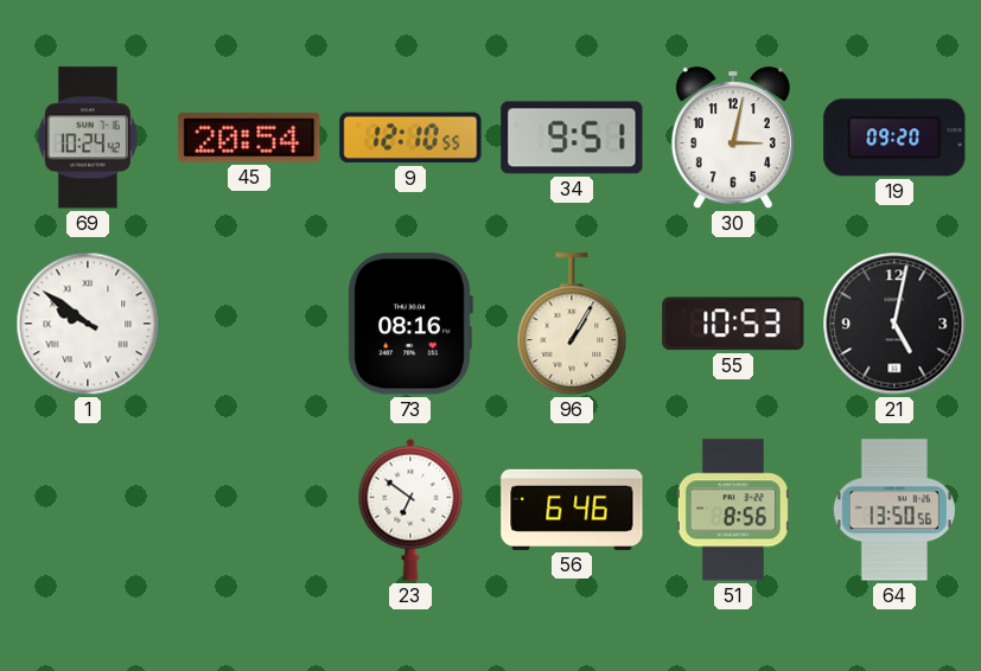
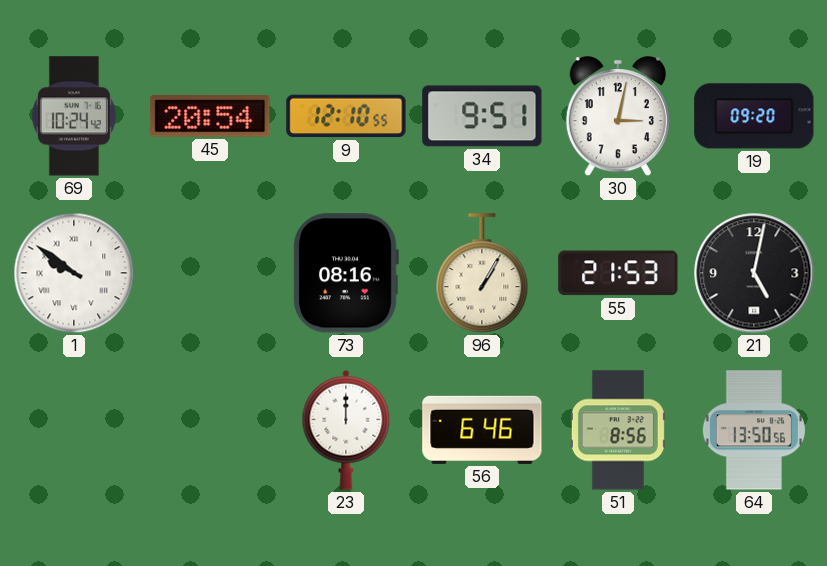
55: 10:53 -> 21:53 (618, 273)
23: 6:51 -> 12:00 (346, 430)
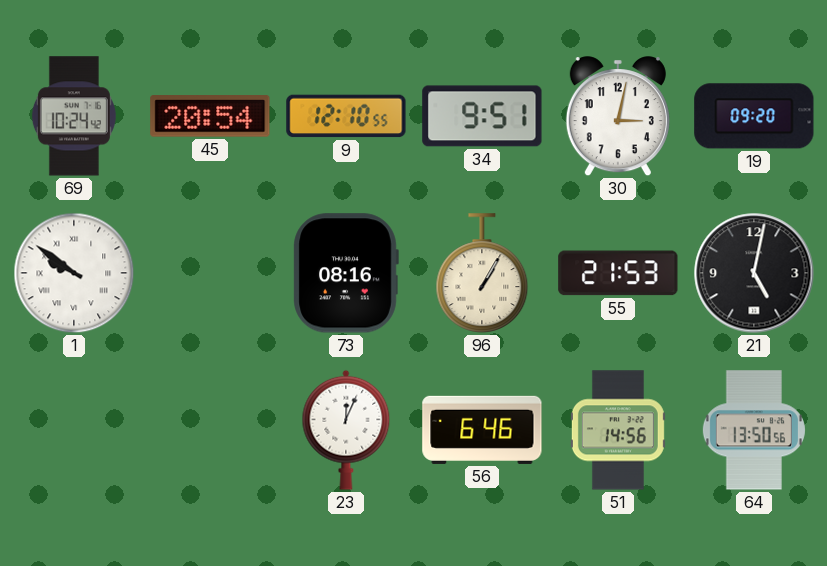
23: 12:00 -> 12:04 (346, 430)
51: 8:56 -> 14:56 (618, 430)
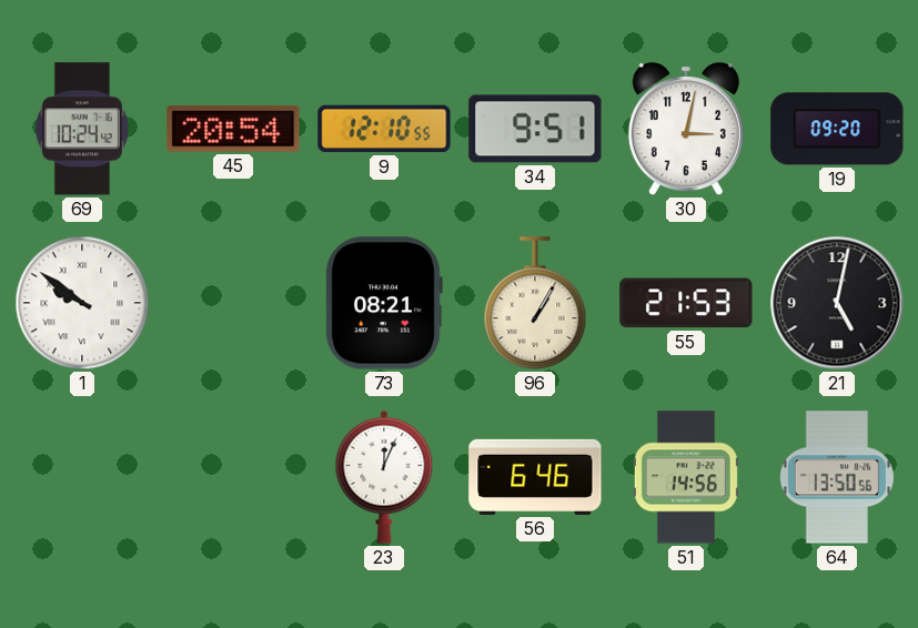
73: 08:16 -> 08:21 (384, 303)
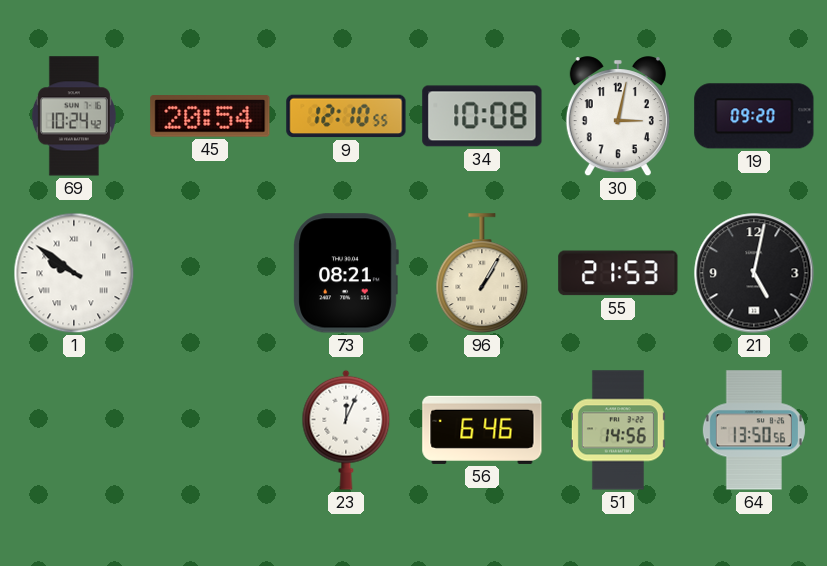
34: 9:51 -> 10:08 (482, 116)
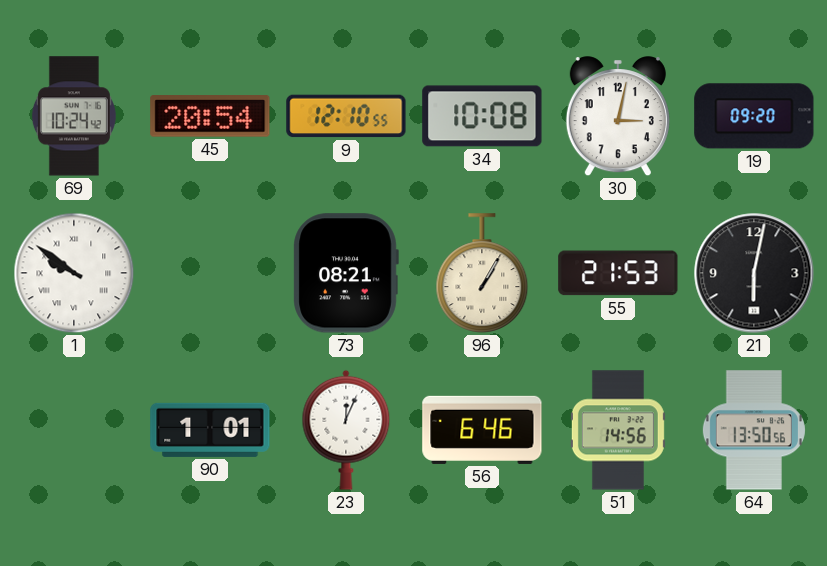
21: 5:02 -> 6:02 (754, 273)
90: none -> 1:01 (210, 430)
